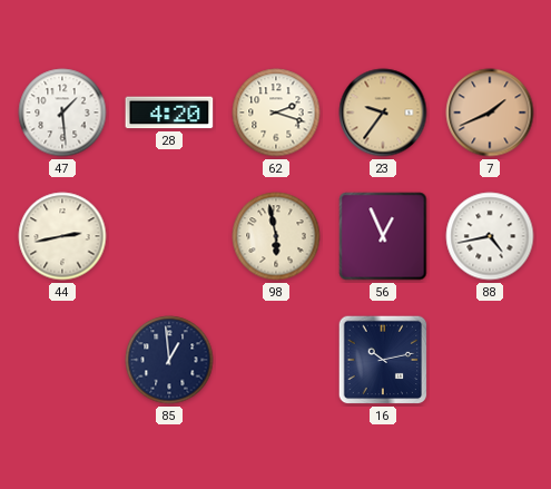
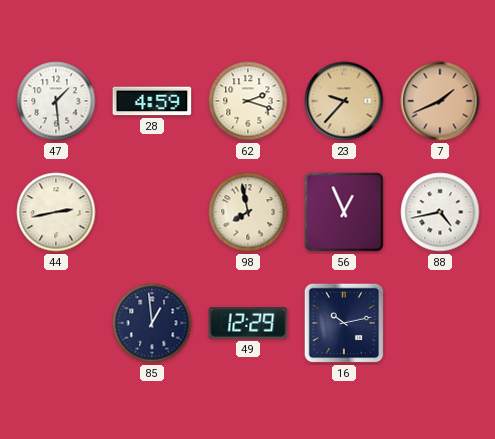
28: 4:20 -> 4:59 (152, 101)
23: 9:36 -> 9:37 (344, 101)
98: 5:58 -> 7:58 (248, 212)
49: none -> 12:29 (248, 323)
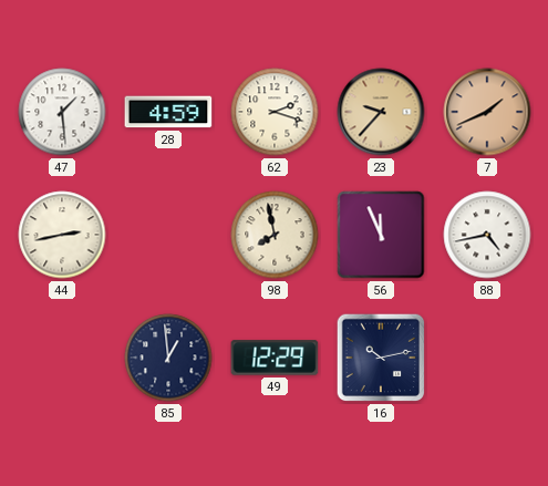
56: 12:56 -> 11:56 (381, 235)
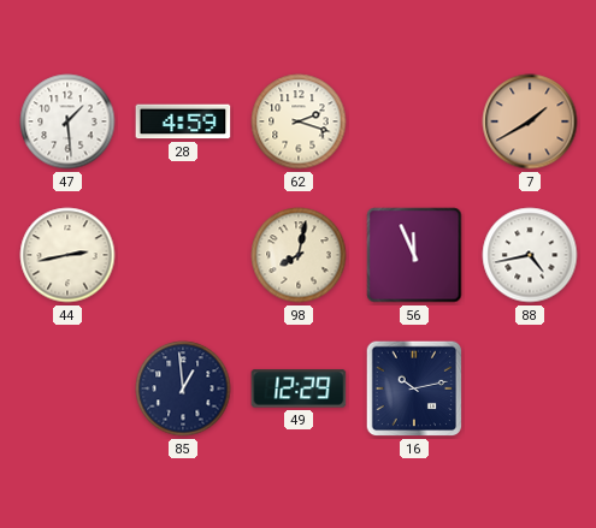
23: 9:37 -> none (381, 112)
7: 1:41 -> 1:40 (530, 121)
98: 7:58 -> 8:02 (299, 255)
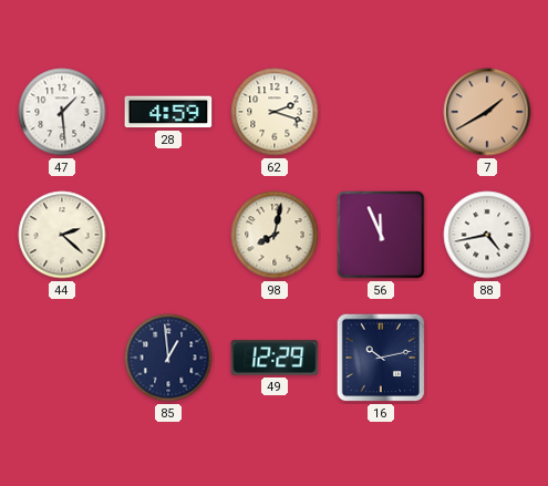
44: 2:43 -> 2:22 (62, 235)
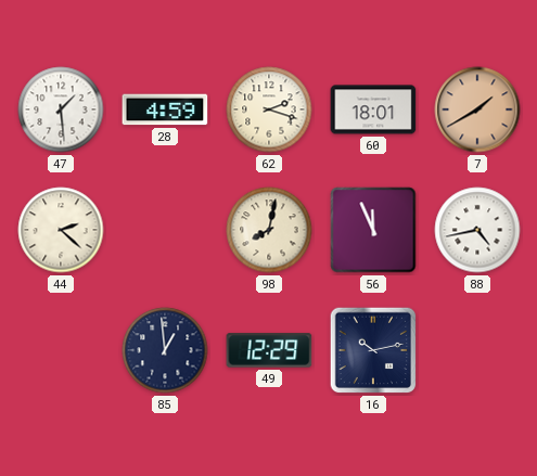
60: none -> 18:01 (373, 110)
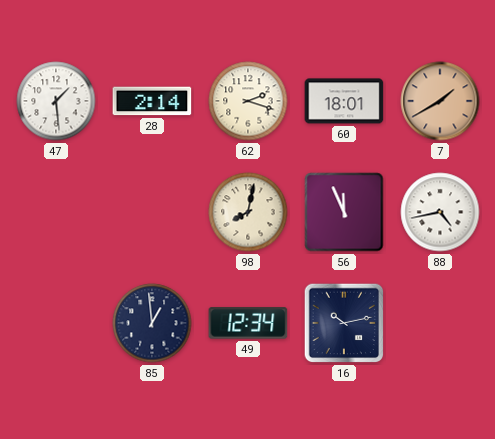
28: 4:59 -> 2:14 (152, 101)
44: 2:22 -> none (61, 230)
49: 12:29 -> 12:34 (248, 323)
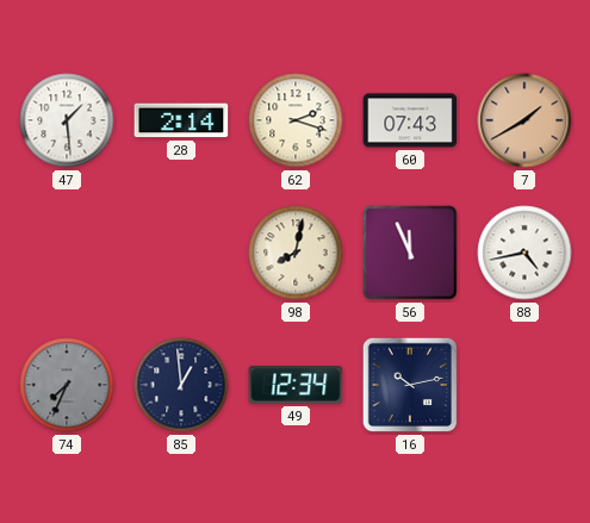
60: 18:01 -> 07:43 (410, 120)
74: none -> 7:34 (67, 385)
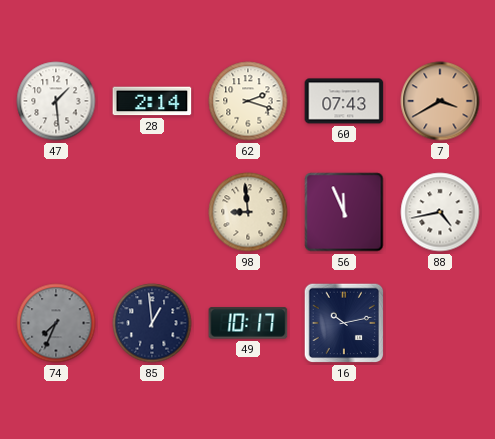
7: 1:40 -> 3:40 (440, 101)
98: 8:02 -> 8:59 (248, 212)
49: 12:34 -> 10:17 (248, 323)
